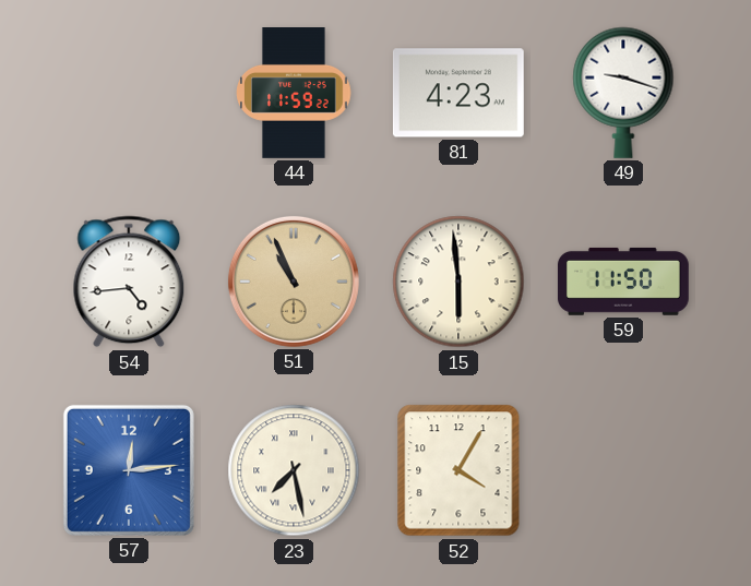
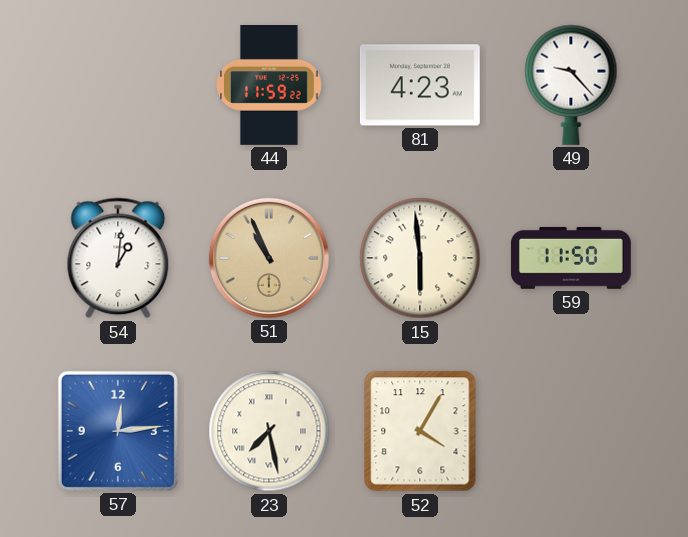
49: 9:18 -> 9:23 (571, 85)
54: 4:44 -> 1:01 (118, 258)
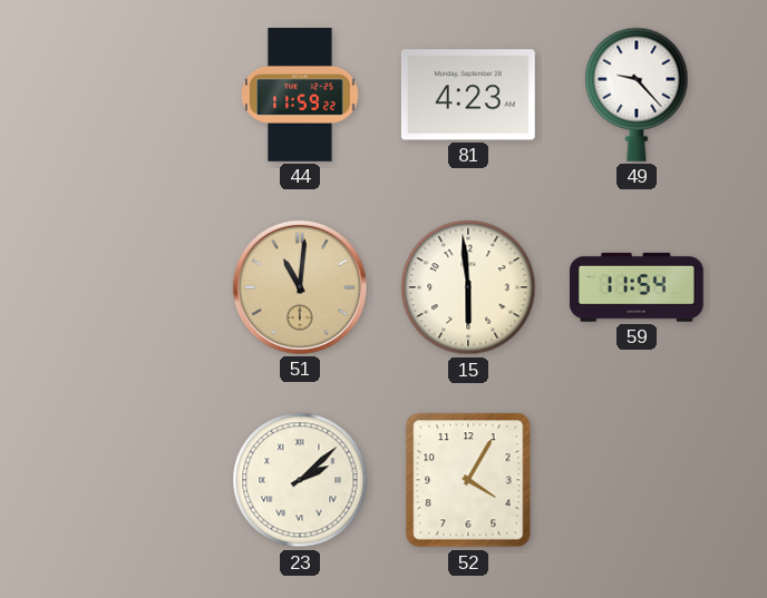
54: 1:01 -> none (118, 258)
51: 10:56 -> 11:01 (300, 287)
59: 11:50 -> 11:54 (637, 287)
57: 12:14 -> none (118, 431)
23: 7:28 -> 2:08 (300, 480)
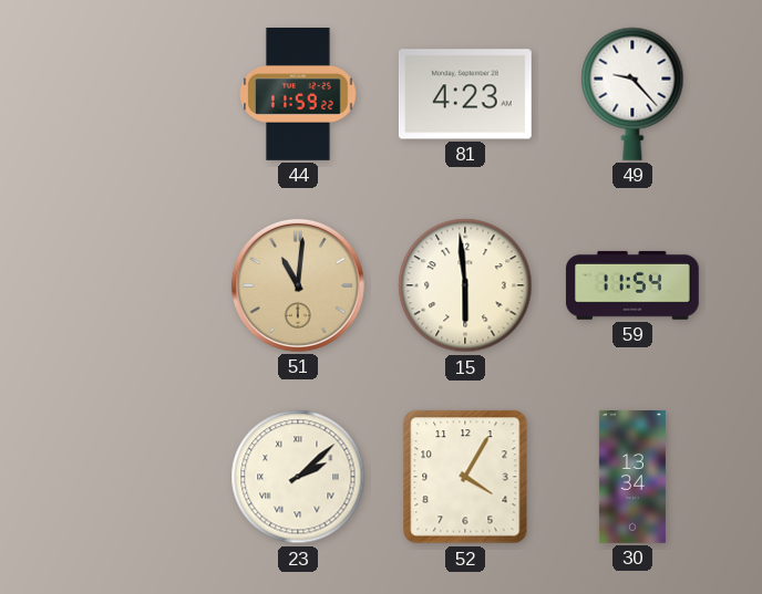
30: none -> 13:34 (632, 478)
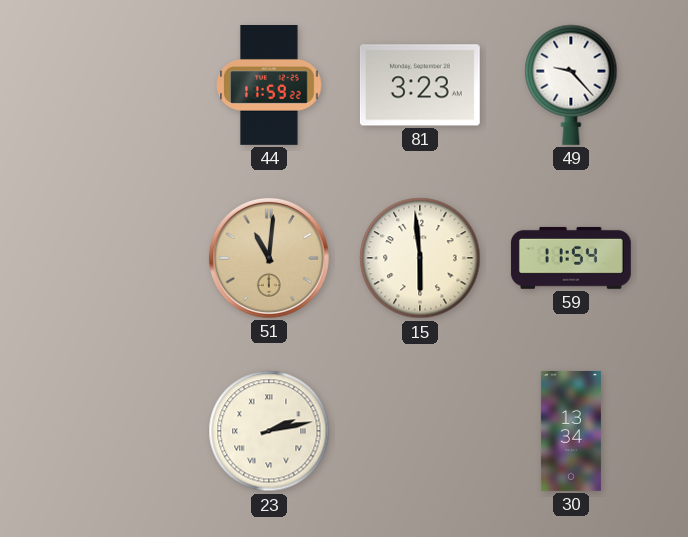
81: 4:23 -> 3:23 (420, 85)
23: 2:08 -> 2:13 (269, 431)
52: 4:05 -> none (465, 477)
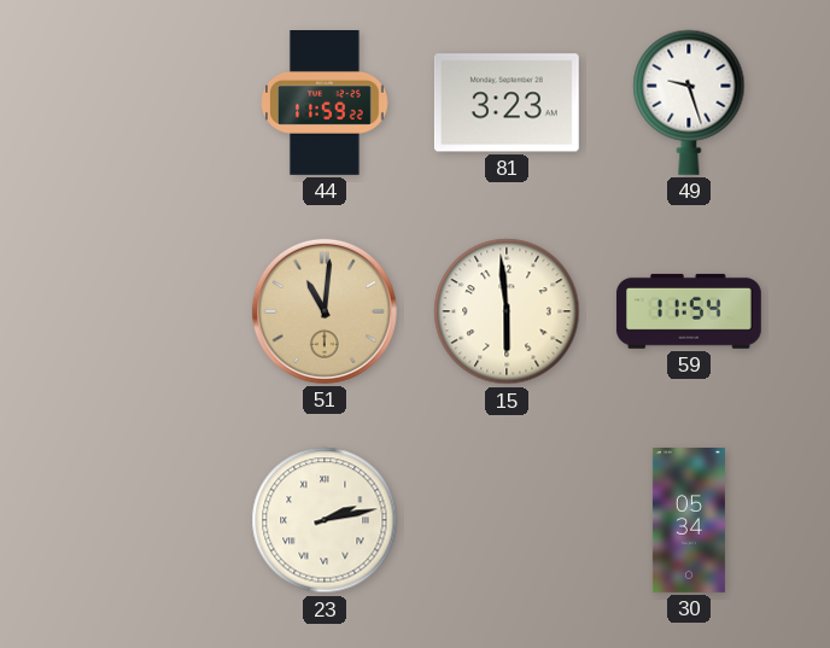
49: 9:23 -> 9:27 (689, 103)
30: 13:34 -> 05:34 (689, 521)
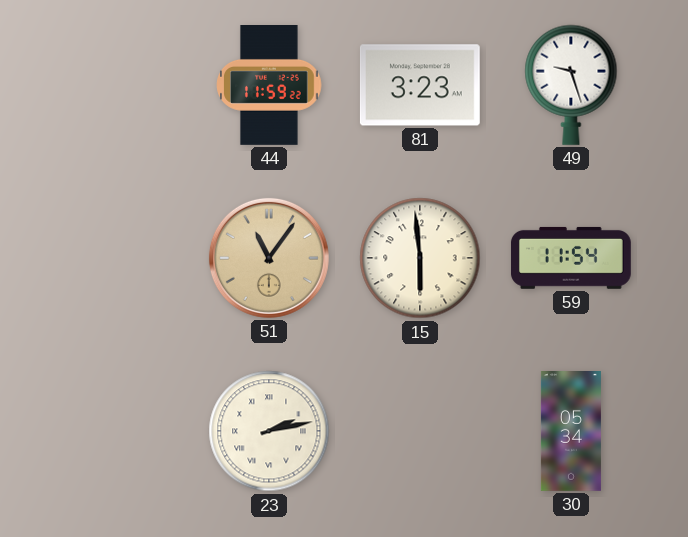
51: 11:01 -> 11:06 (269, 258)
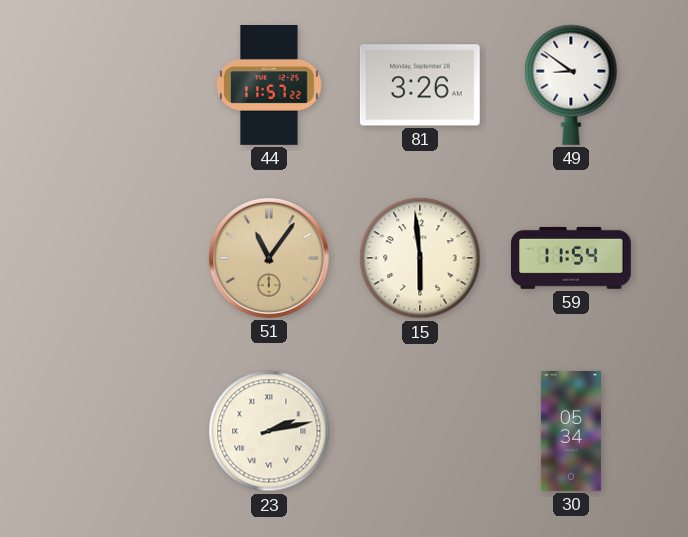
44: 11:59 -> 11:57 (269, 86)
81: 3:23 -> 3:26 (420, 85)
49: 9:27 -> 8:51 (571, 85)
